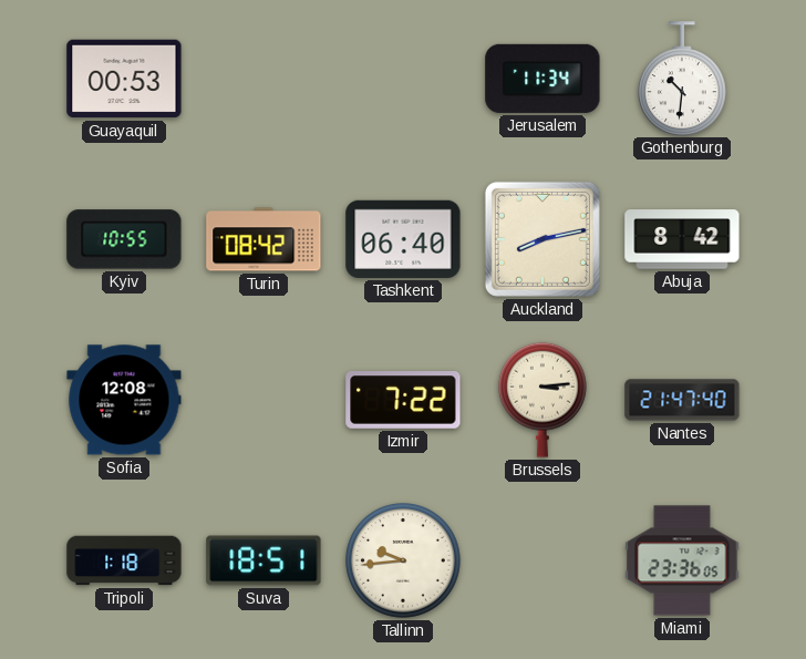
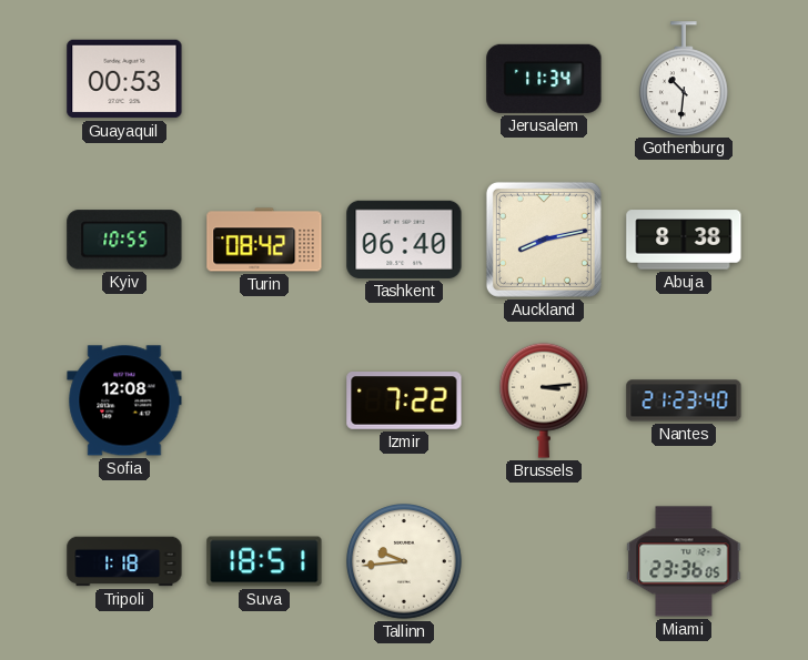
Abuja: 8:42 -> 8:38 (684, 240)
Nantes: 21:47 -> 21:23 (684, 400)
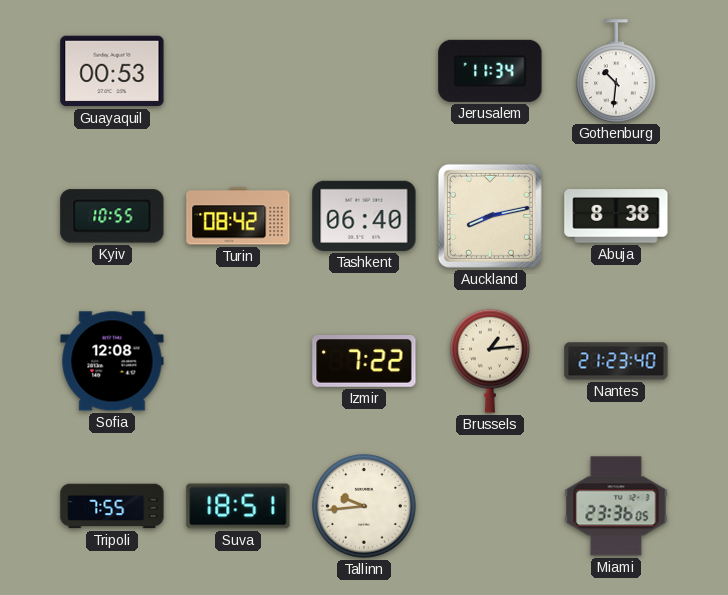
Brussels: 3:14 -> 1:14 (490, 361)
Tripoli: 1:18 -> 7:55 (112, 506)
